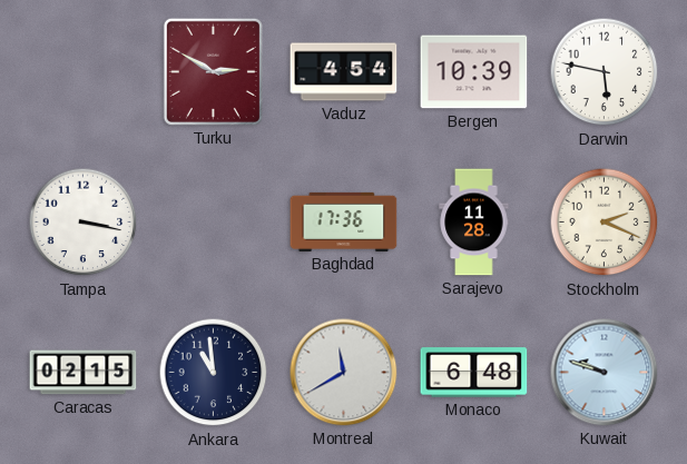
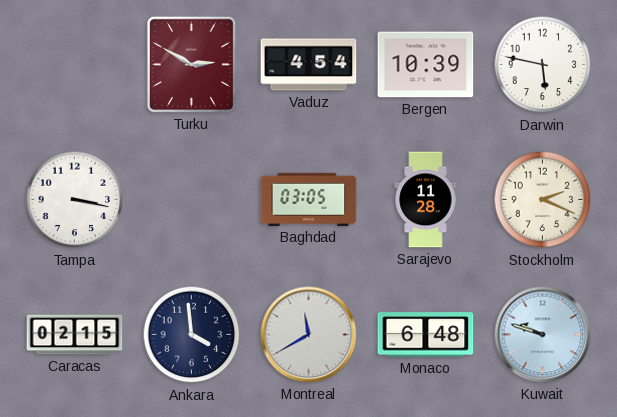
Baghdad: 17:36 -> 03:05 (309, 199)
Ankara: 10:59 -> 3:59 (192, 335)
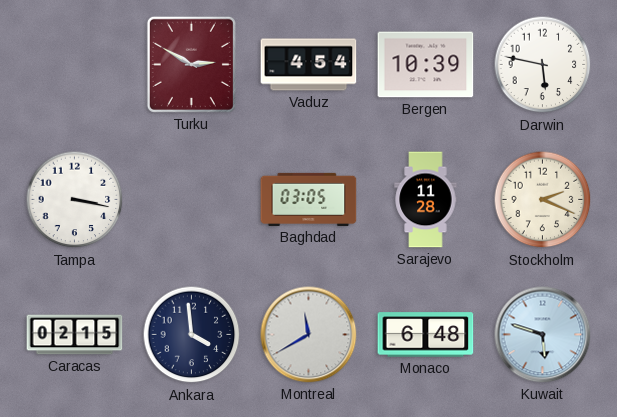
Kuwait: 9:48 -> 5:48 (543, 335)
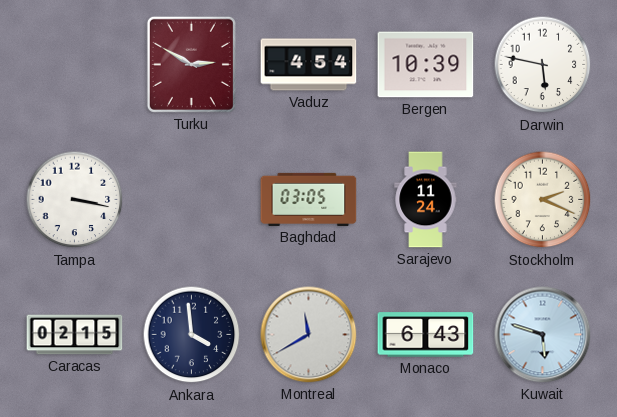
Sarajevo: 11:28 -> 11:24 (426, 200)
Monaco: 6:48 -> 6:43 (426, 335)
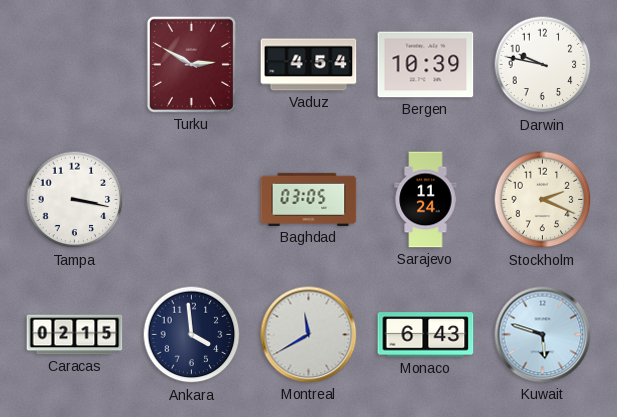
Darwin: 5:47 -> 9:47 (543, 65)
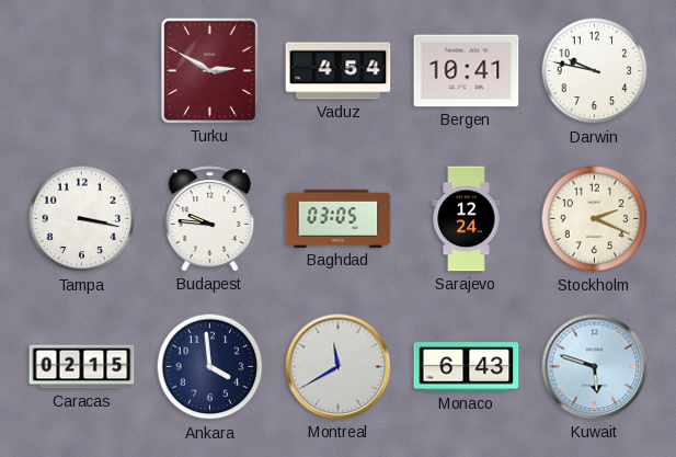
Bergen: 10:39 -> 10:41 (467, 71)
Budapest: none -> 9:46 (210, 219)
Sarajevo: 11:24 -> 12:24 (467, 219)
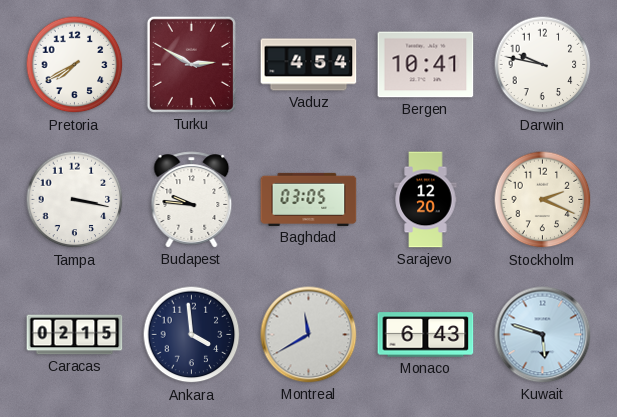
Pretoria: none -> 7:40 (75, 65)
Sarajevo: 12:24 -> 12:20 (426, 200)
